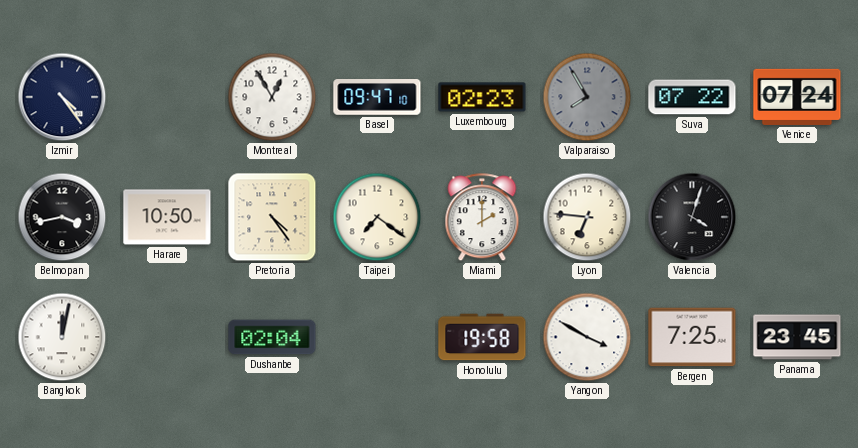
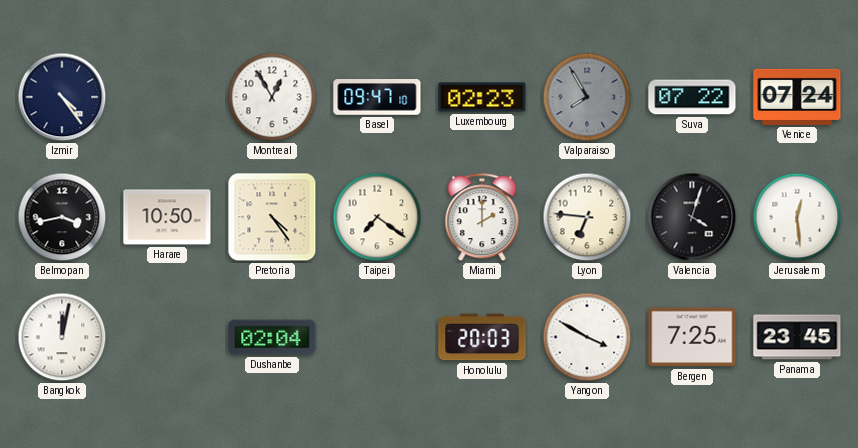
Jerusalem: none -> 12:29 (797, 217)
Honolulu: 19:58 -> 20:03 (482, 337)
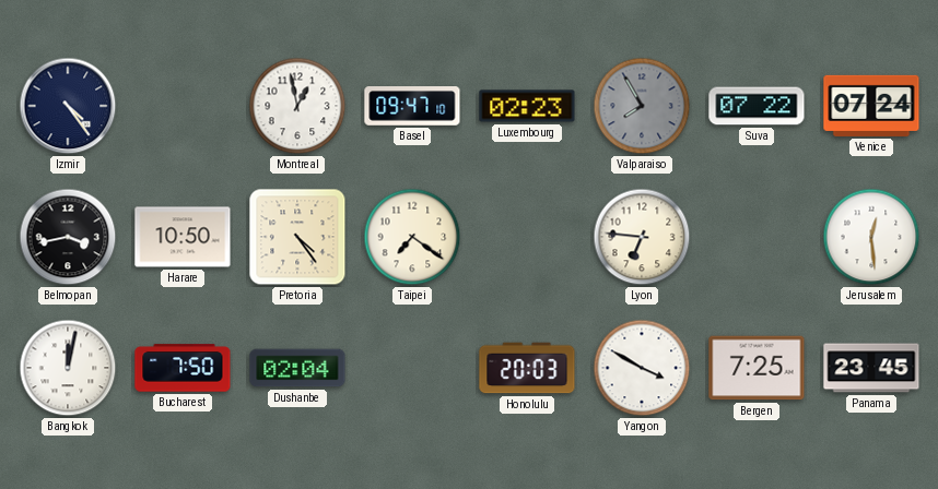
Montreal: 12:55 -> 12:58 (297, 106)
Miami: 2:00 -> none (482, 218)
Valencia: 4:03 -> none (692, 217)
Bucharest: none -> 7:50 (183, 368)
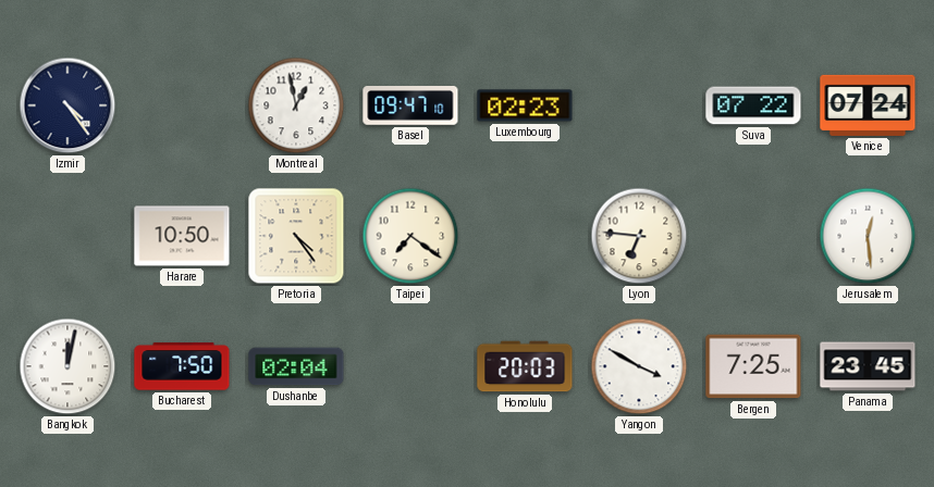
Valparaiso: 7:55 -> none (642, 106)
Belmopan: 3:43 -> none (68, 237)
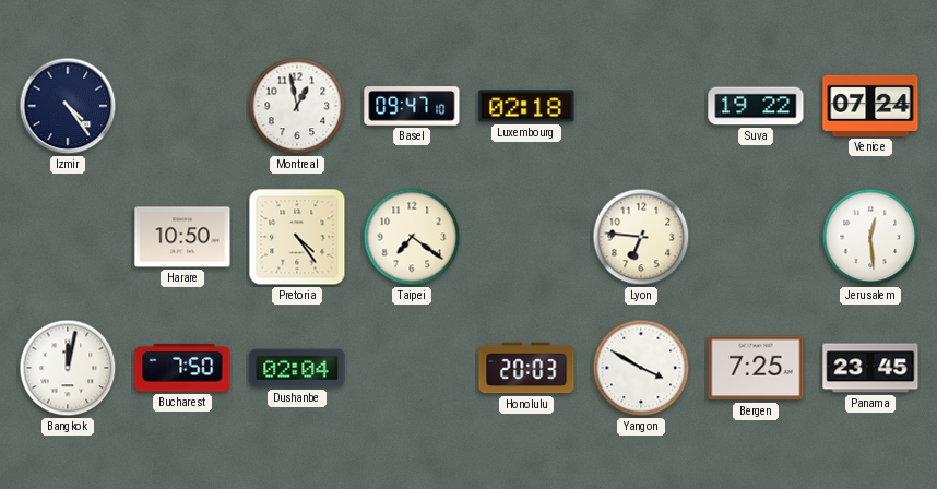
Luxembourg: 02:23 -> 02:18 (526, 106)
Suva: 07:22 -> 19:22 (756, 106)
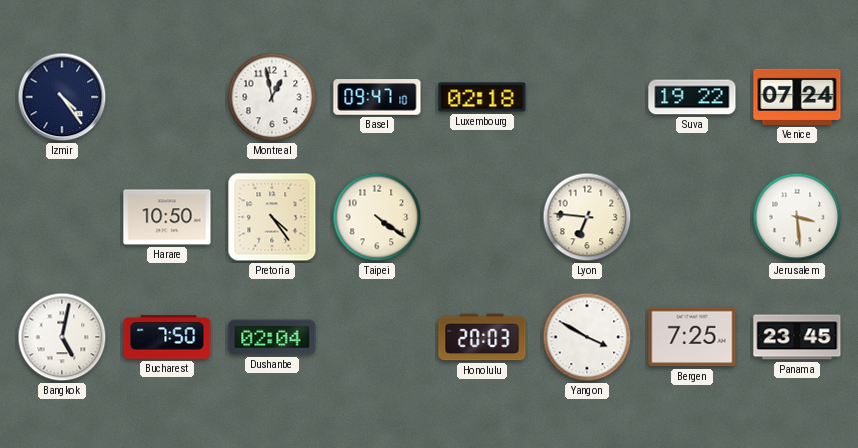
Taipei: 7:21 -> 4:21 (377, 217)
Jerusalem: 12:29 -> 3:29 (797, 217)
Bangkok: 12:02 -> 5:02 (62, 337)
